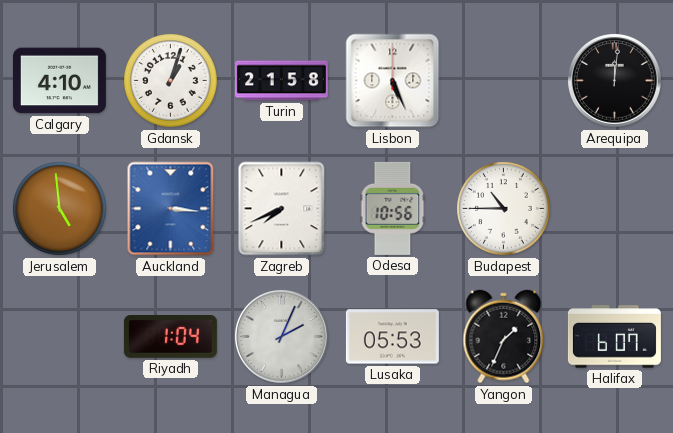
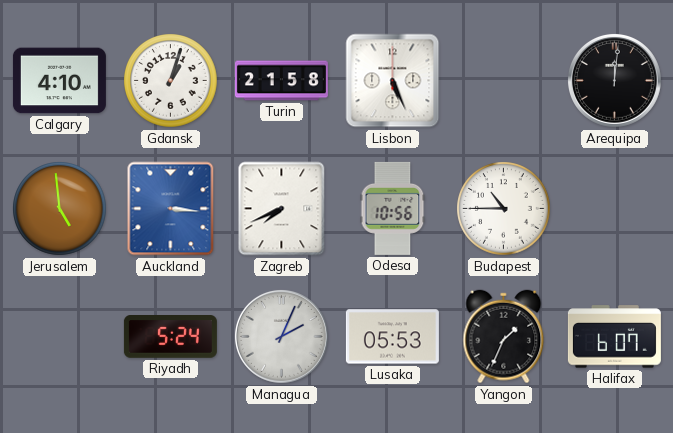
Riyadh: 1:04 -> 5:24 (170, 337)
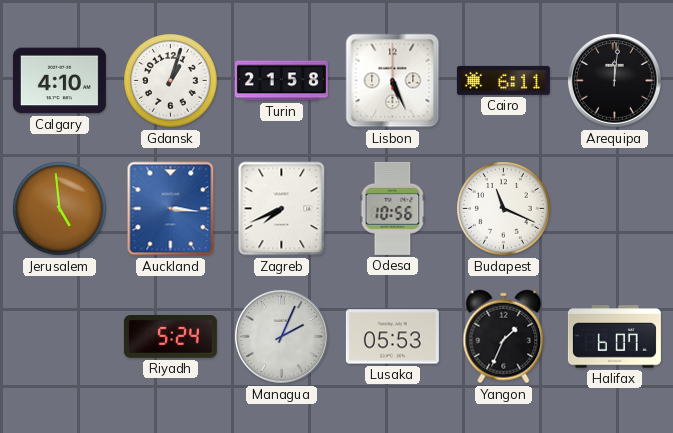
Cairo: none -> 6:11 (503, 80)
Budapest: 10:45 -> 11:19 (504, 209)
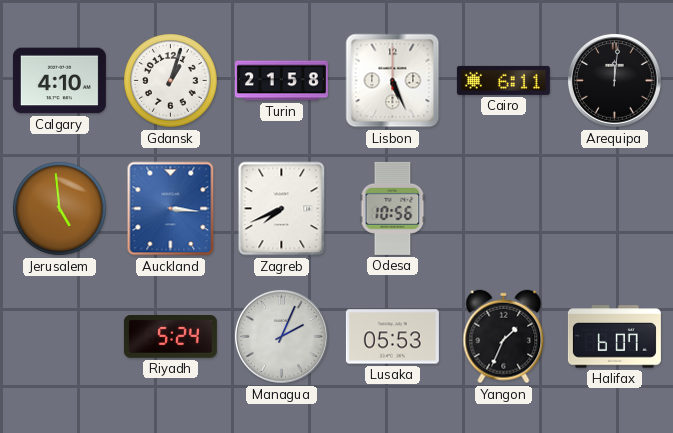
Budapest: 11:19 -> none (504, 209)
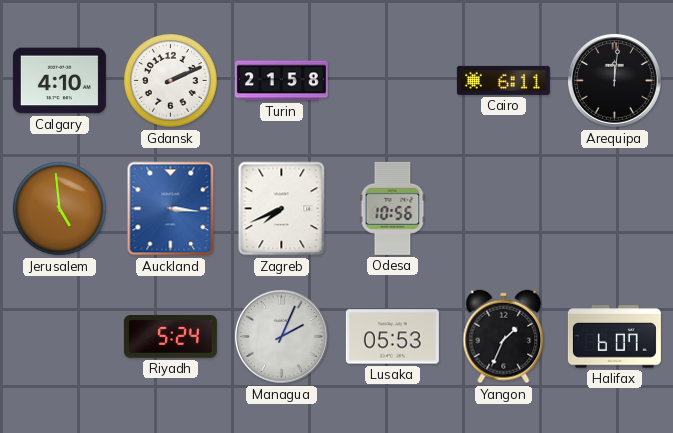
Gdansk: 1:03 -> 2:11 (171, 81)
Lisbon: 5:26 -> none (393, 81)
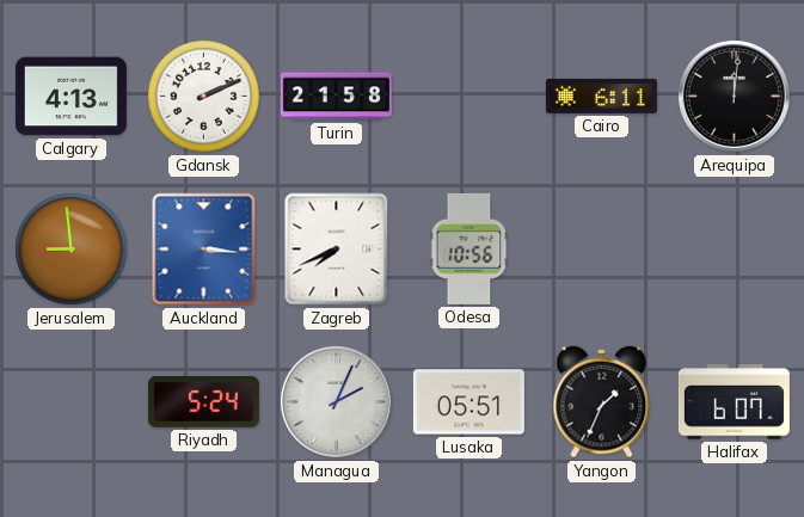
Calgary: 4:10 -> 4:13 (70, 97)
Jerusalem: 4:59 -> 8:59 (72, 250)
Lusaka: 05:53 -> 05:51 (468, 402)
